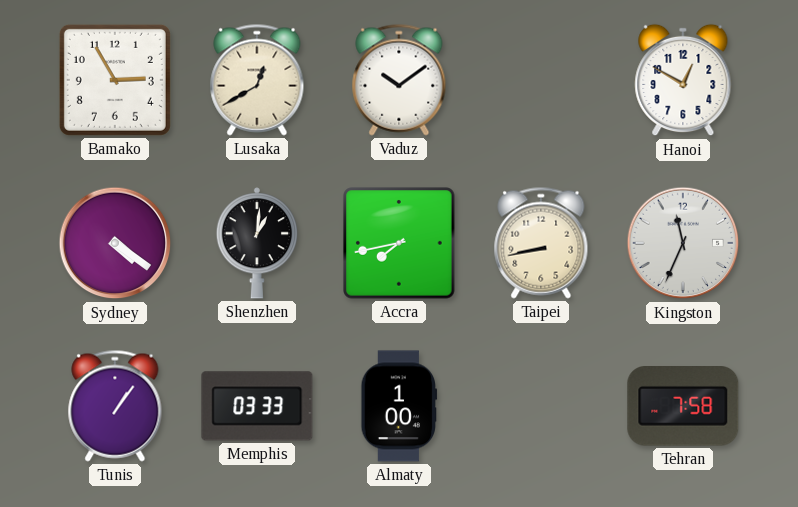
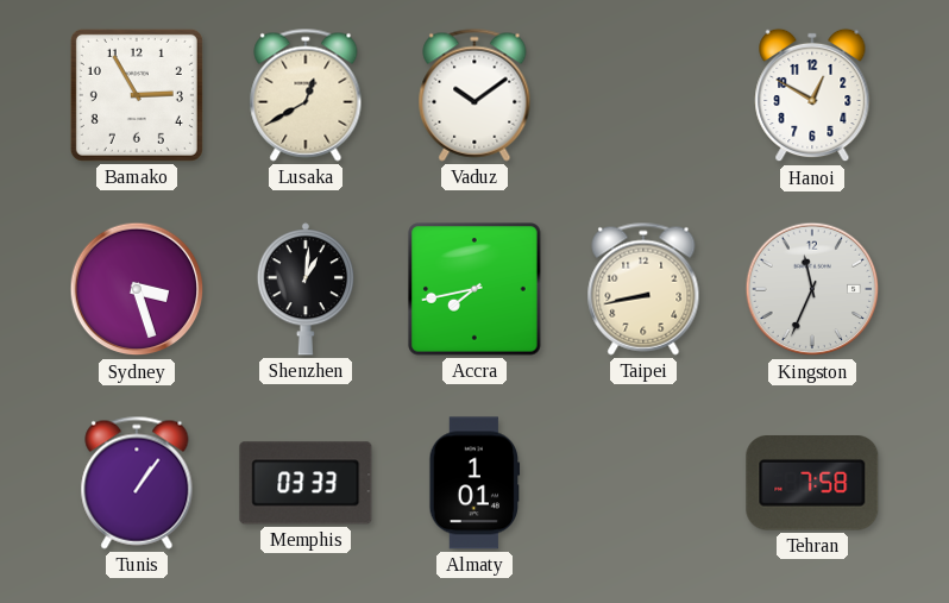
Sydney: 4:21 -> 3:27 (137, 289)
Almaty: 1:00 -> 1:01 (474, 483)
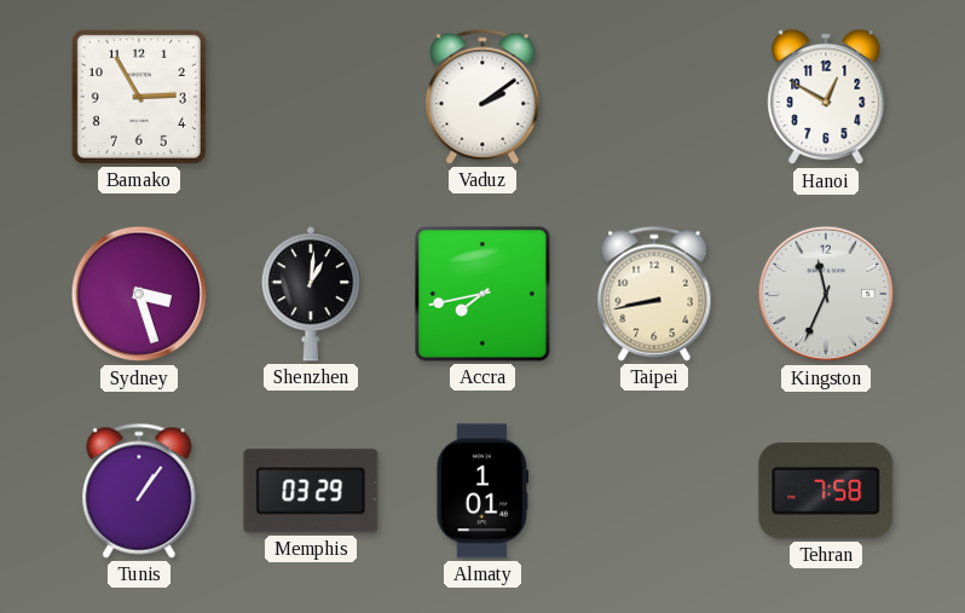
Lusaka: 12:40 -> none (306, 95)
Vaduz: 10:09 -> 2:09 (482, 97)
Memphis: 03:33 -> 03:29 (311, 491)
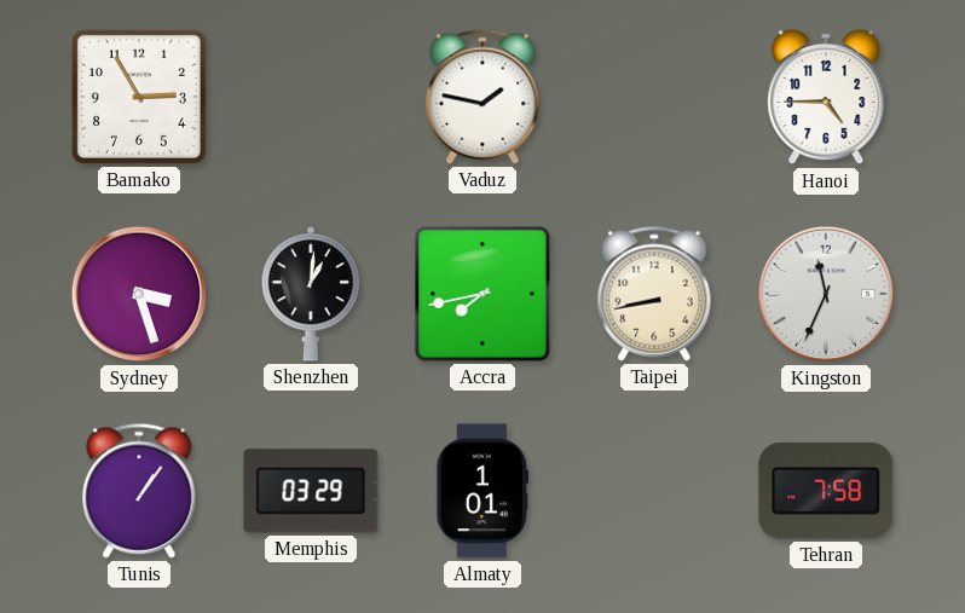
Vaduz: 2:09 -> 1:47 (482, 97)
Hanoi: 12:50 -> 4:45 (826, 97)
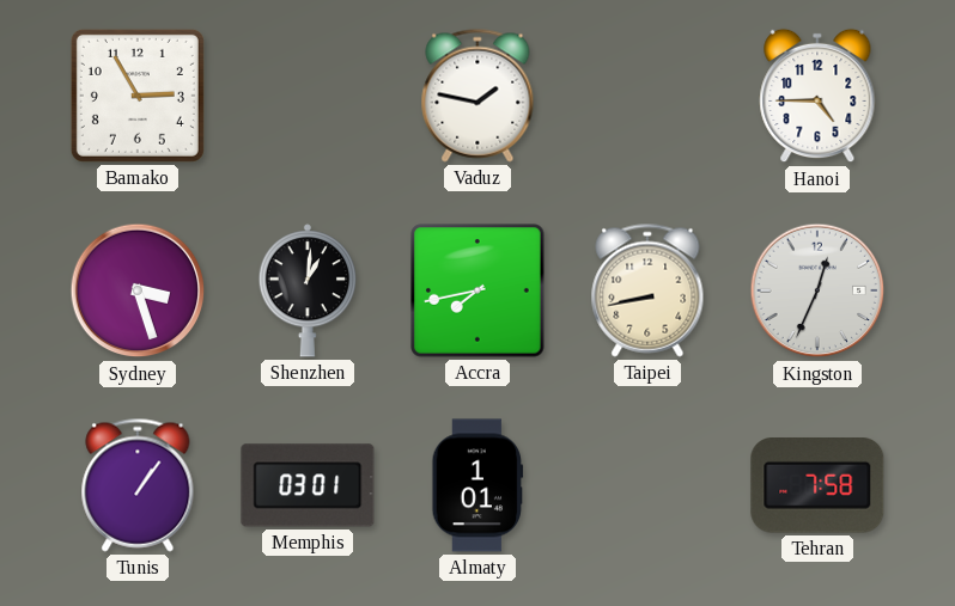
Kingston: 11:34 -> 12:34 (817, 290)
Memphis: 03:29 -> 03:01 (308, 485)
